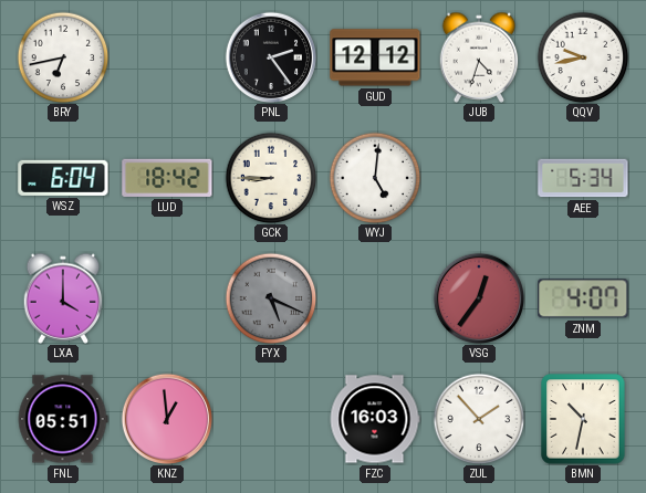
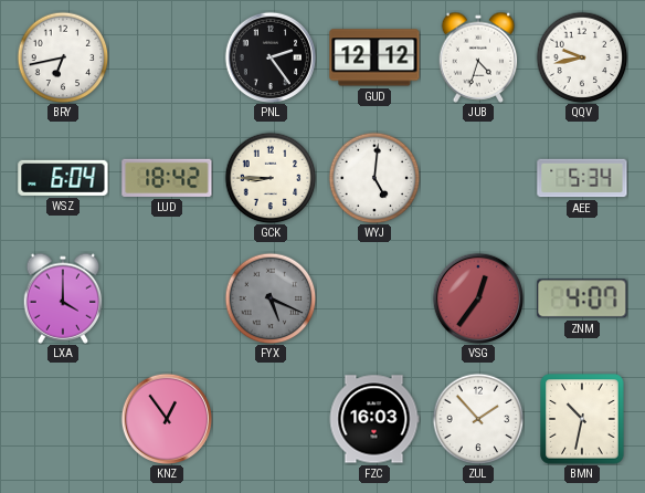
FNL: 05:51 -> none (63, 419)
KNZ: 12:59 -> 12:54 (166, 418)
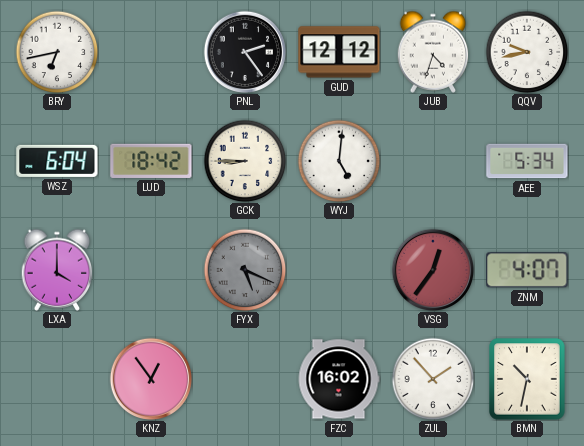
FZC: 16:03 -> 16:02 (339, 379)
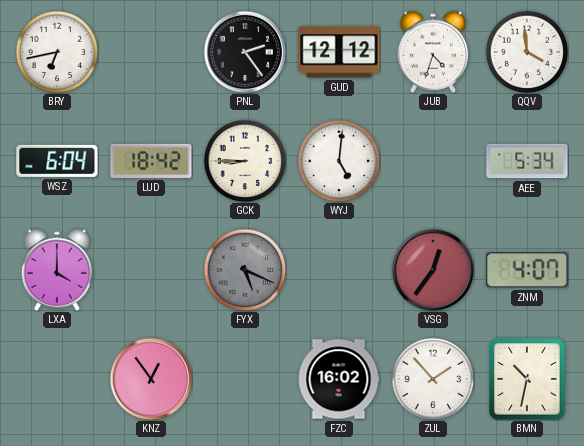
QQV: 9:43 -> 3:59 (527, 52)
